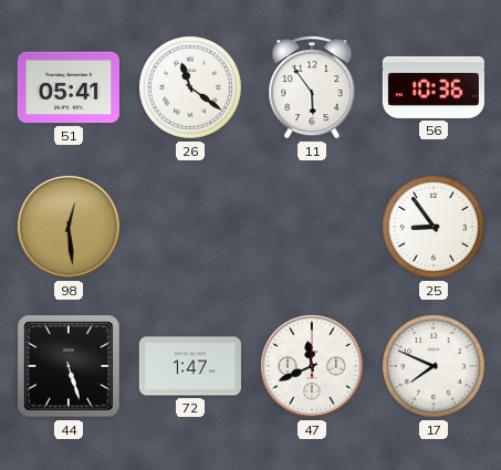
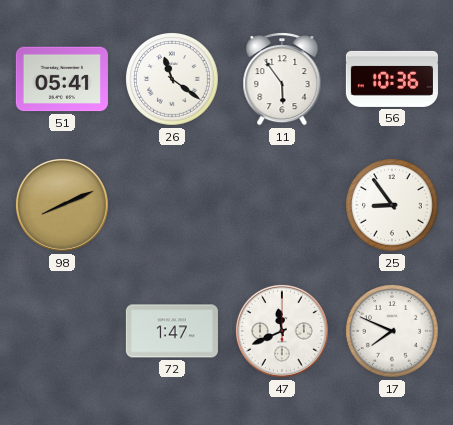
98: 12:29 -> 8:11 (62, 205)
44: 5:27 -> none (69, 366)
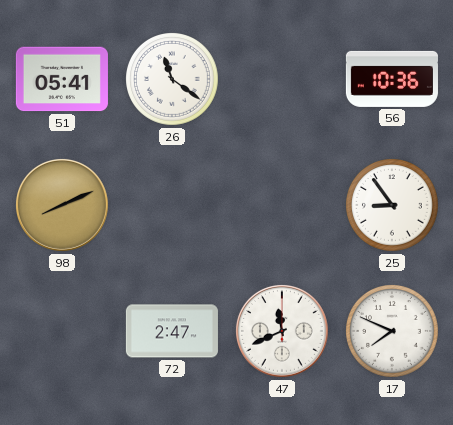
11: 5:54 -> none (282, 80)
72: 1:47 -> 2:47 (172, 331)
